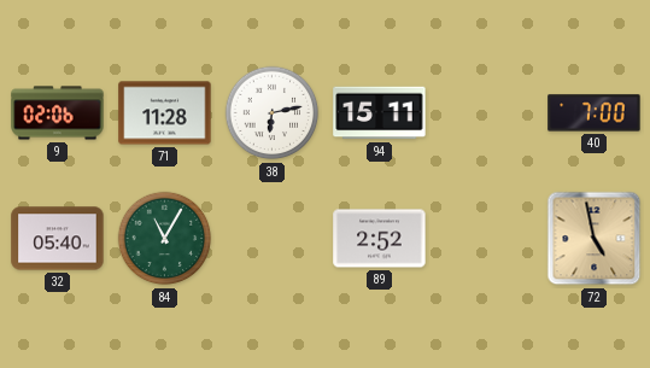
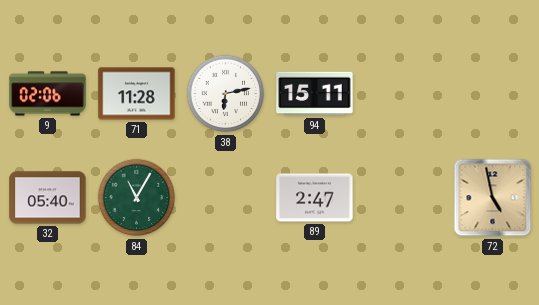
40: 7:00 -> none (595, 113)
89: 2:52 -> 2:47 (315, 198)
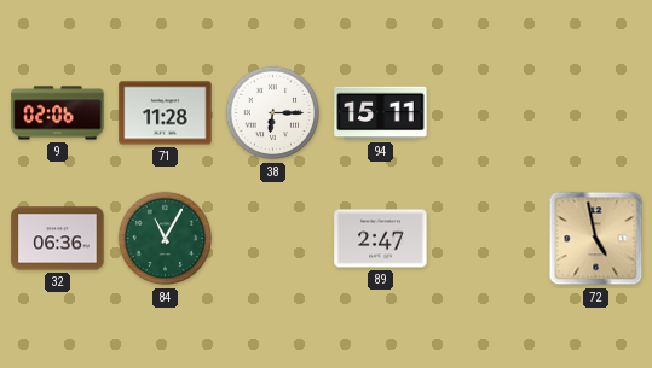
38: 6:13 -> 6:15 (273, 113)
32: 05:40 -> 06:36 (58, 239)
